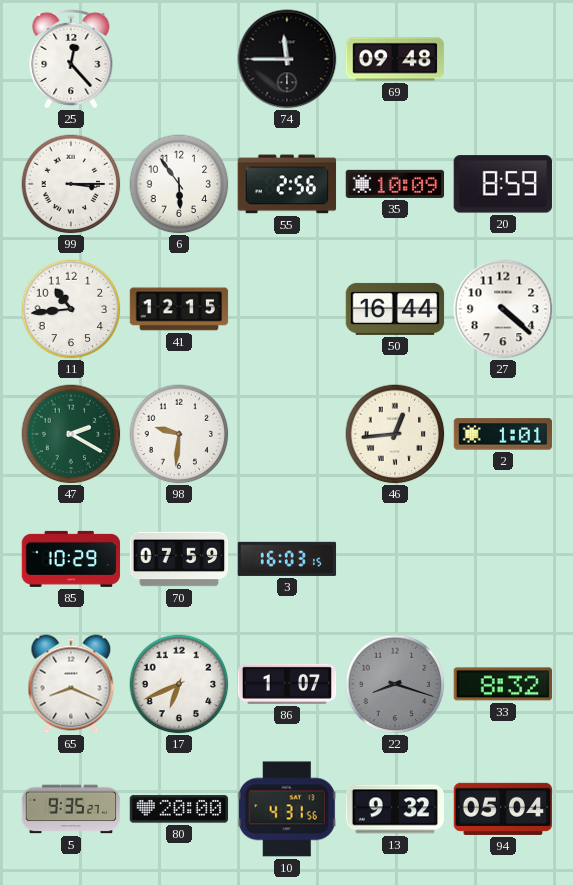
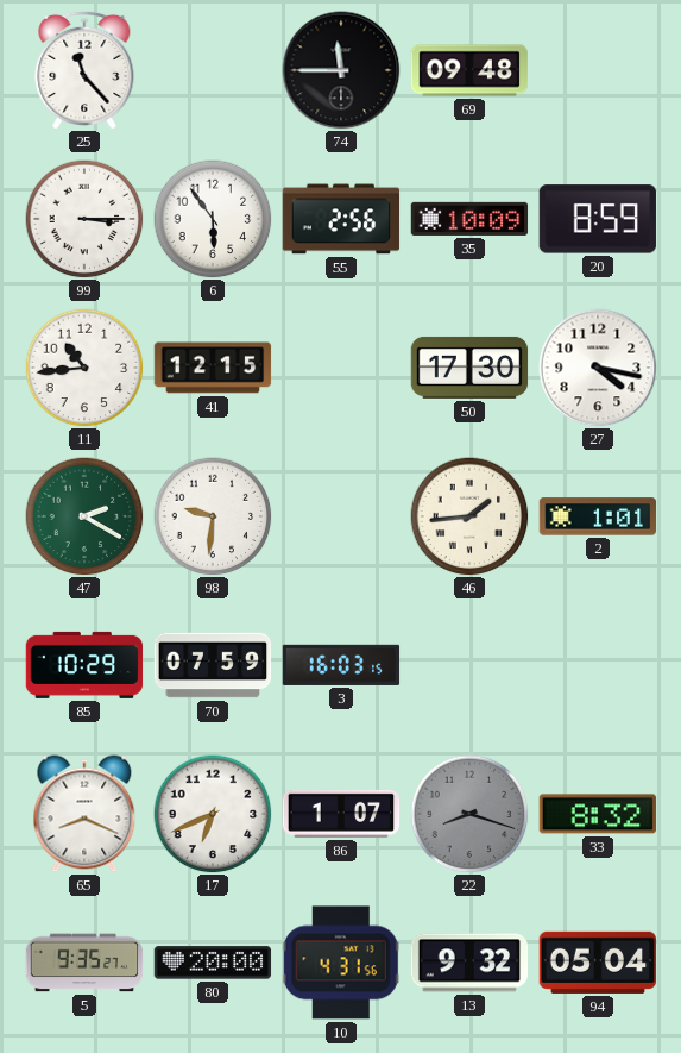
25: 12:23 -> 11:23 (84, 69)
50: 16:44 -> 17:30 (469, 368)
27: 4:22 -> 4:17 (598, 368)
46: 12:44 -> 1:44 (469, 516)
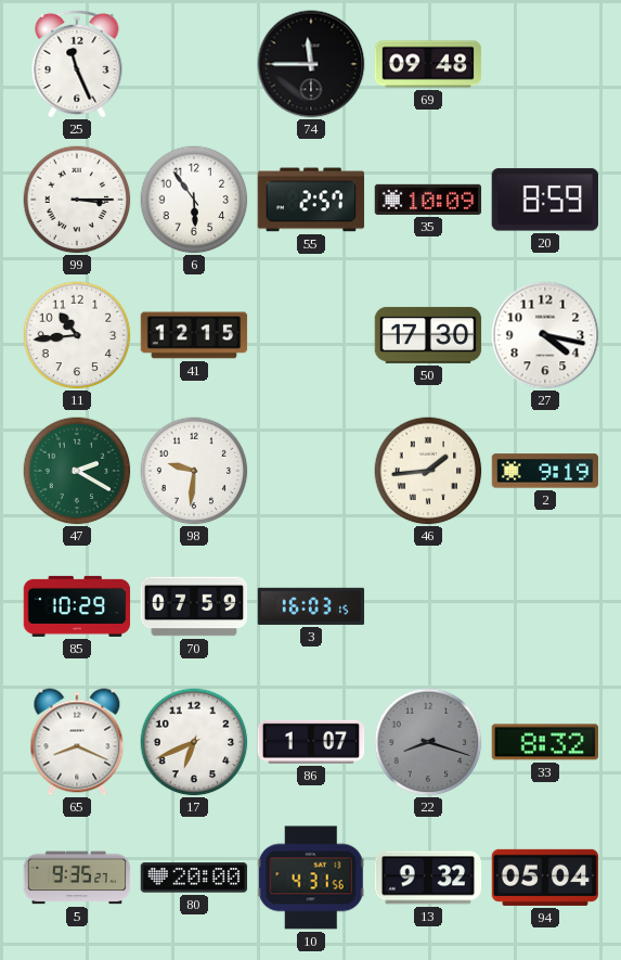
25: 11:23 -> 11:26 (77, 63)
55: 2:56 -> 2:57 (311, 200)
2: 1:01 -> 9:19 (545, 471)
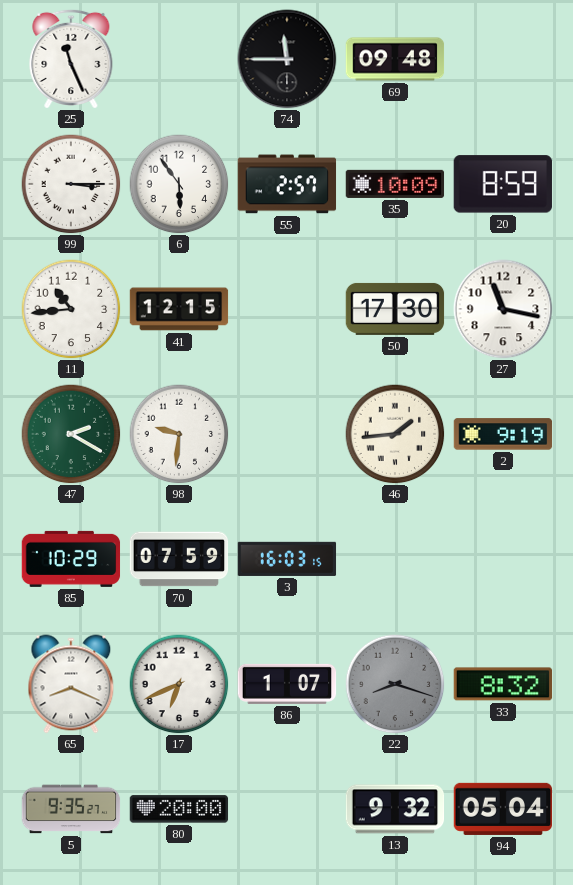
27: 4:17 -> 11:17 (503, 309)
10: 4:31 -> none (311, 878)
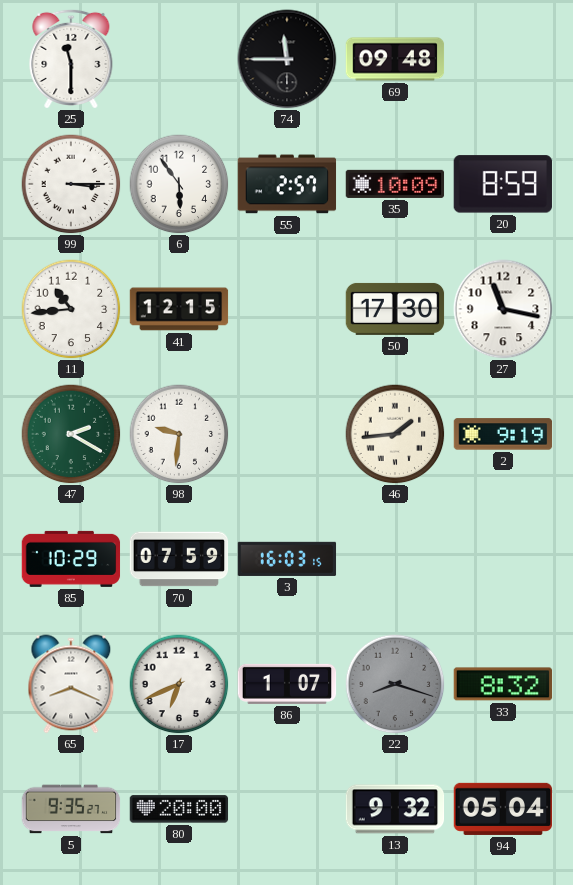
25: 11:26 -> 11:30 (71, 58)
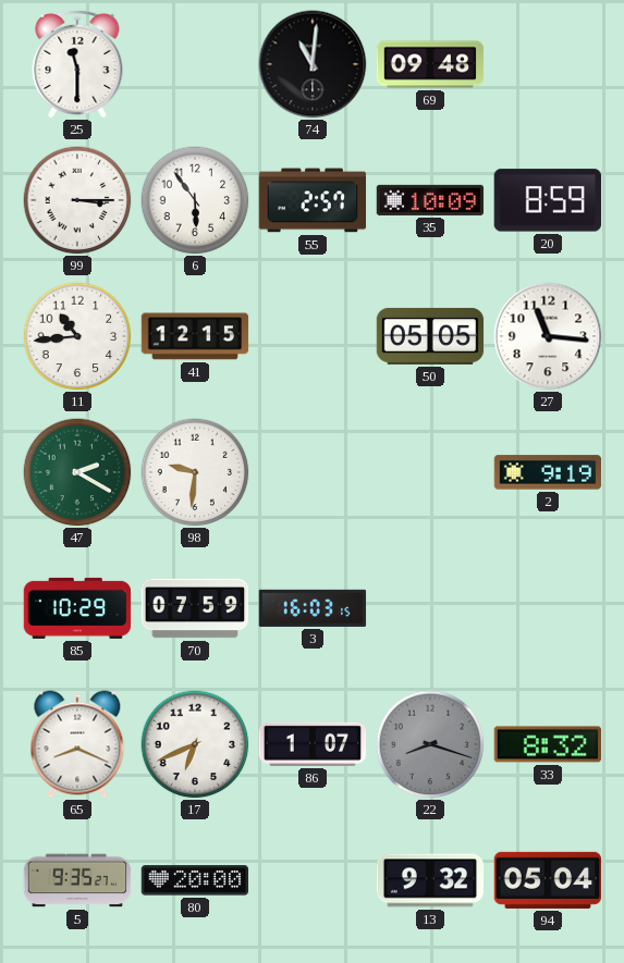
74: 11:45 -> 11:01 (313, 64)
50: 17:30 -> 05:05 (430, 336)
27: 11:17 -> 11:16 (548, 336)
46: 1:44 -> none (395, 434)
